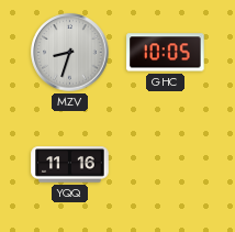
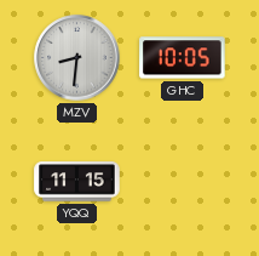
MZV: 8:33 -> 8:31 (77, 58)
YQQ: 11:16 -> 11:15 (77, 182)
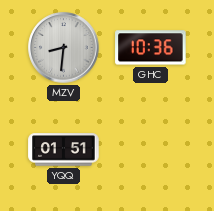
GHC: 10:05 -> 10:36 (151, 48)
YQQ: 11:15 -> 01:51 (64, 150)
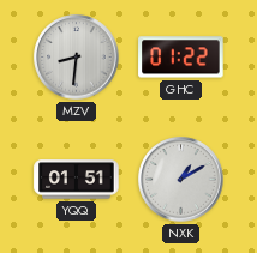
GHC: 10:36 -> 01:22 (181, 58)
NXK: none -> 1:10 (181, 180)
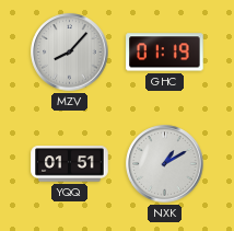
MZV: 8:31 -> 8:07 (70, 53)
GHC: 01:22 -> 01:19 (165, 53)
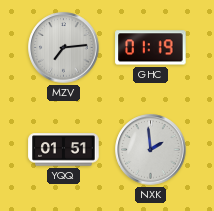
MZV: 8:07 -> 7:14 (64, 48)
NXK: 1:10 -> 1:59 (151, 150)
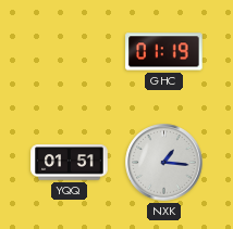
MZV: 7:14 -> none (64, 48)
NXK: 1:59 -> 1:16 (164, 163)
